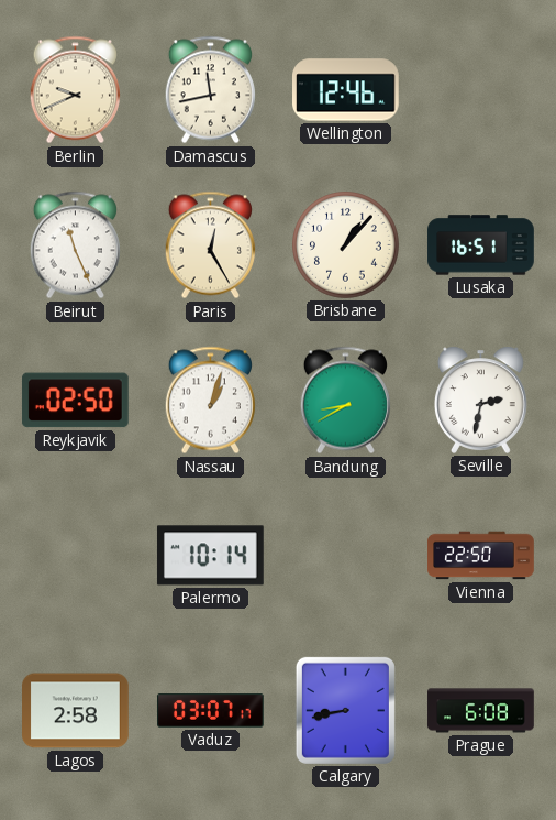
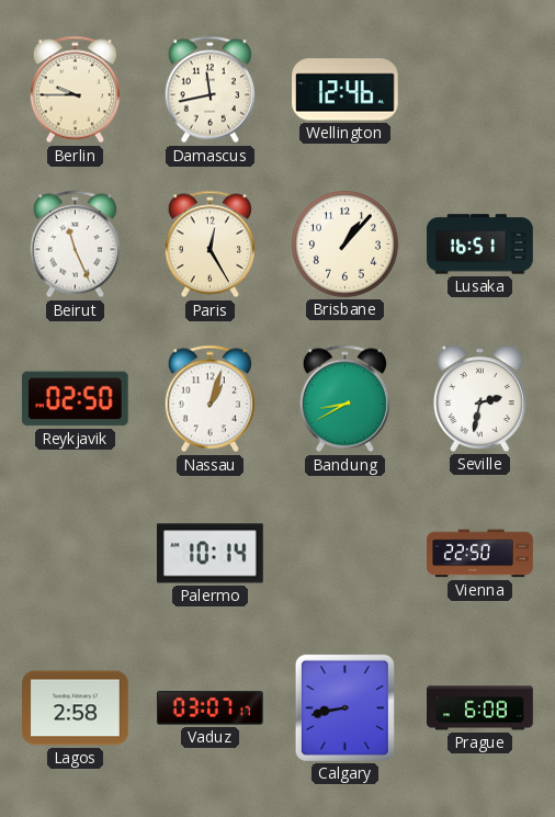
Berlin: 9:41 -> 9:45 (75, 90)
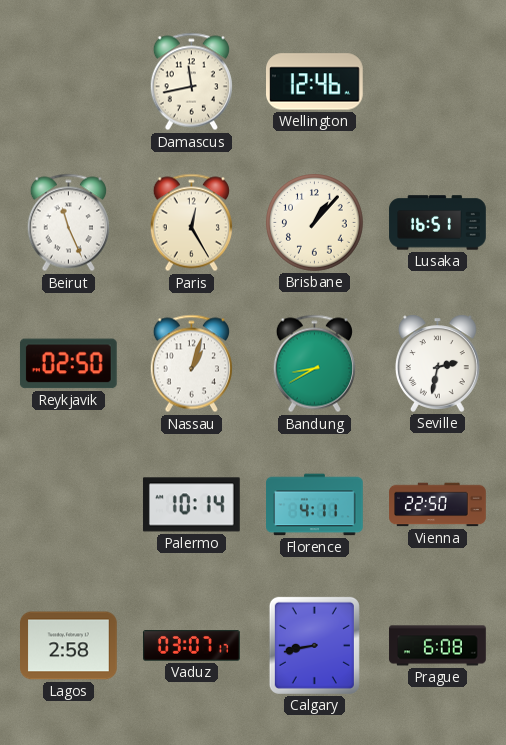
Berlin: 9:45 -> none (75, 90)
Florence: none -> 4:11 (315, 505)
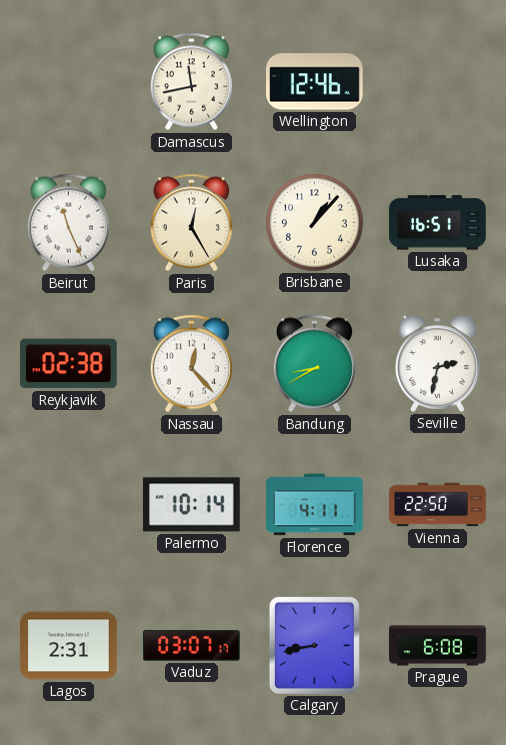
Reykjavik: 02:50 -> 02:38 (68, 364)
Nassau: 1:03 -> 12:23 (191, 364)
Lagos: 2:58 -> 2:31 (69, 646)
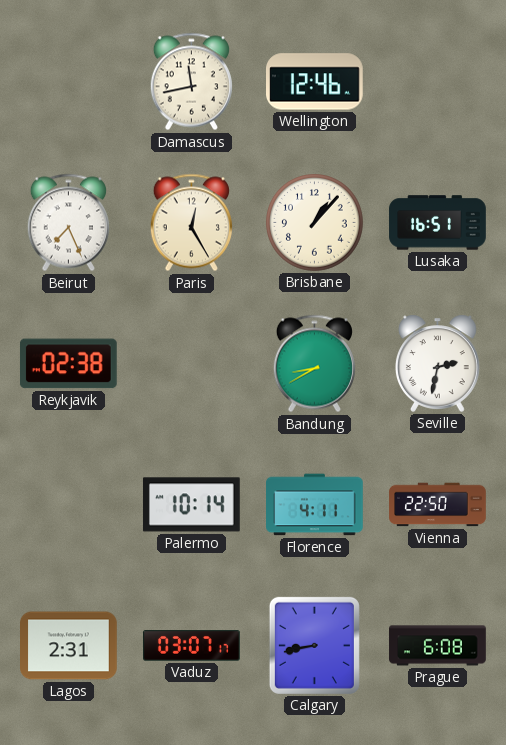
Beirut: 11:26 -> 7:26 (68, 223)
Nassau: 12:23 -> none (191, 364)
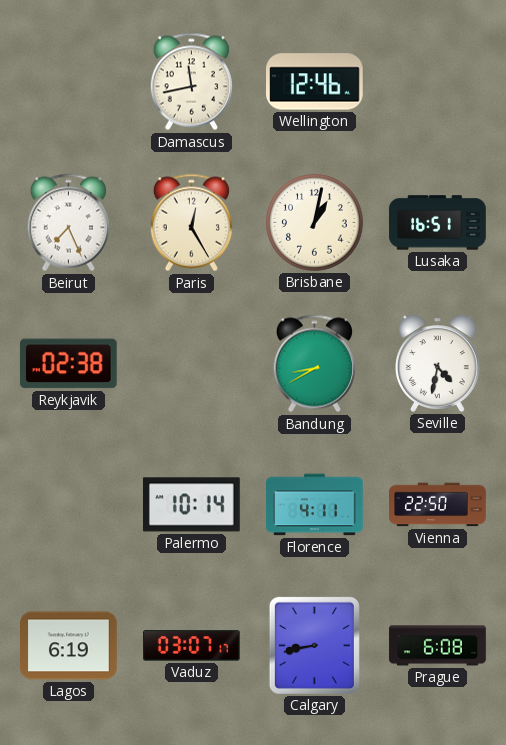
Brisbane: 1:07 -> 1:02 (315, 223)
Seville: 2:32 -> 4:32 (437, 363)
Lagos: 2:31 -> 6:19 (69, 646)
